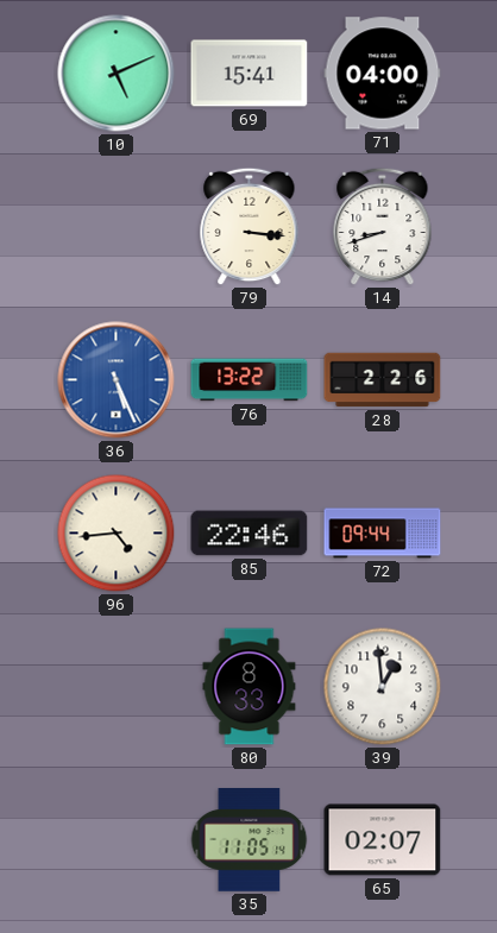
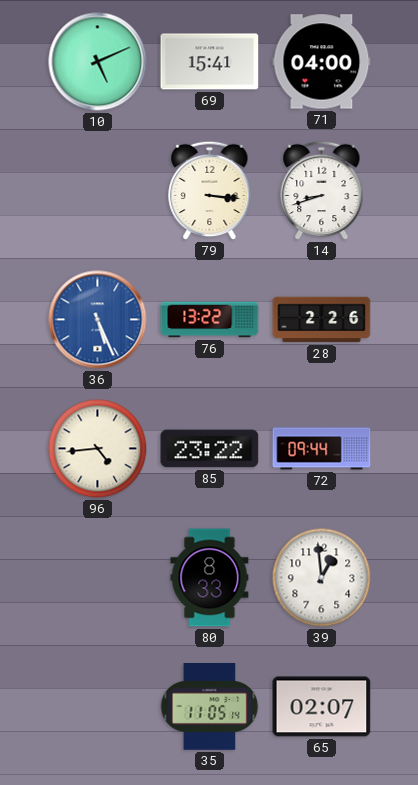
85: 22:46 -> 23:22 (210, 449)
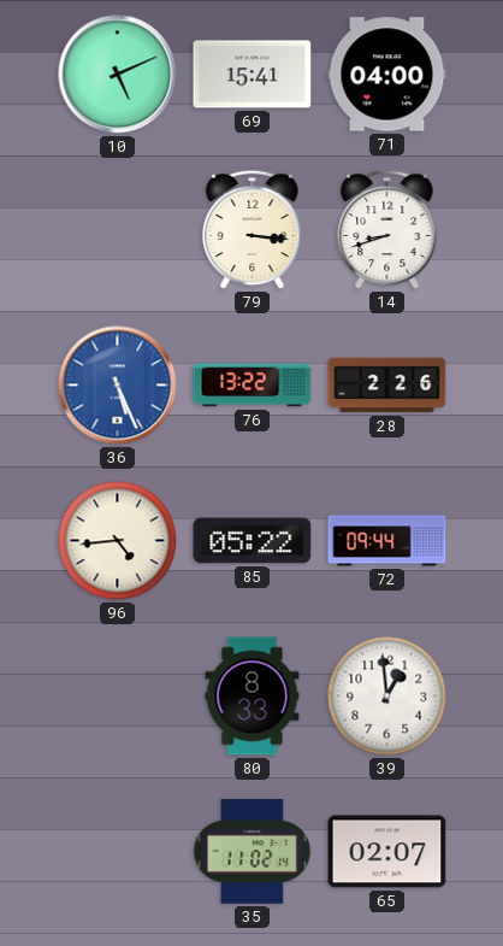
85: 23:22 -> 05:22 (253, 541)
35: 11:05 -> 11:02 (253, 852)
